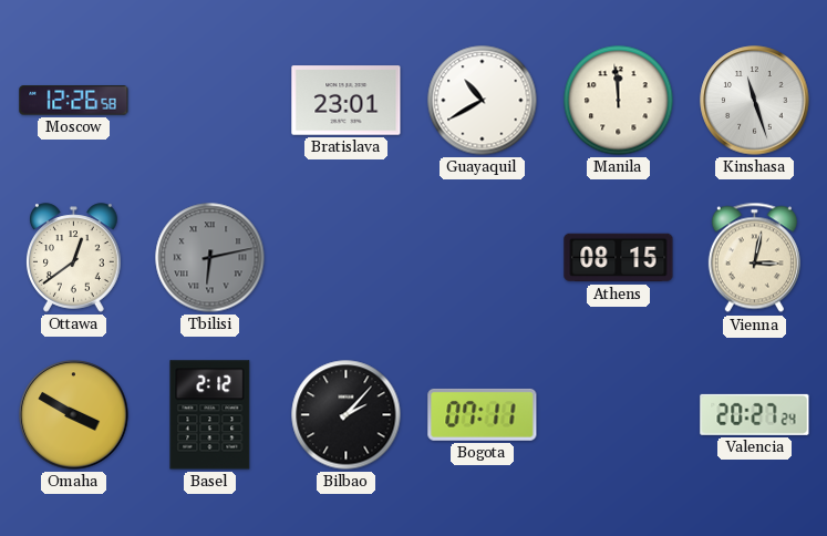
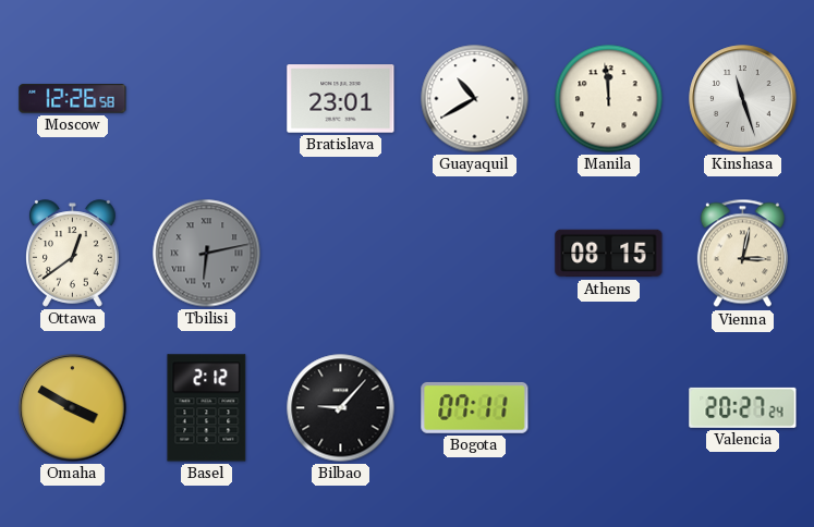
Bilbao: 2:07 -> 9:07 (341, 408)
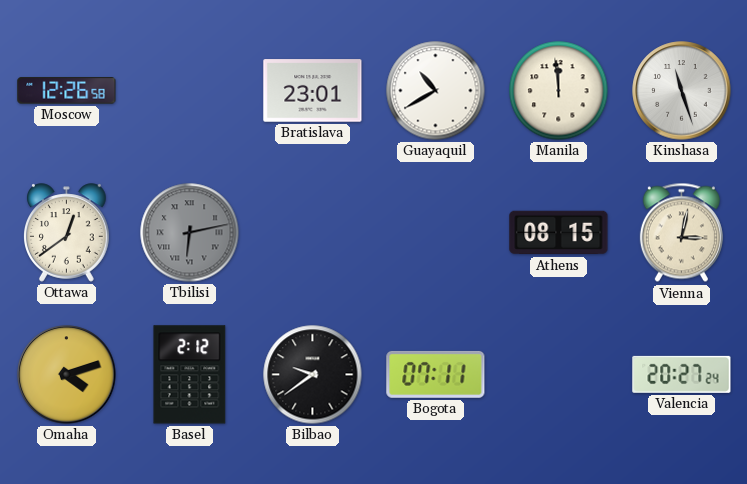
Omaha: 3:50 -> 4:12 (67, 375)
Bilbao: 9:07 -> 9:39 (313, 375)
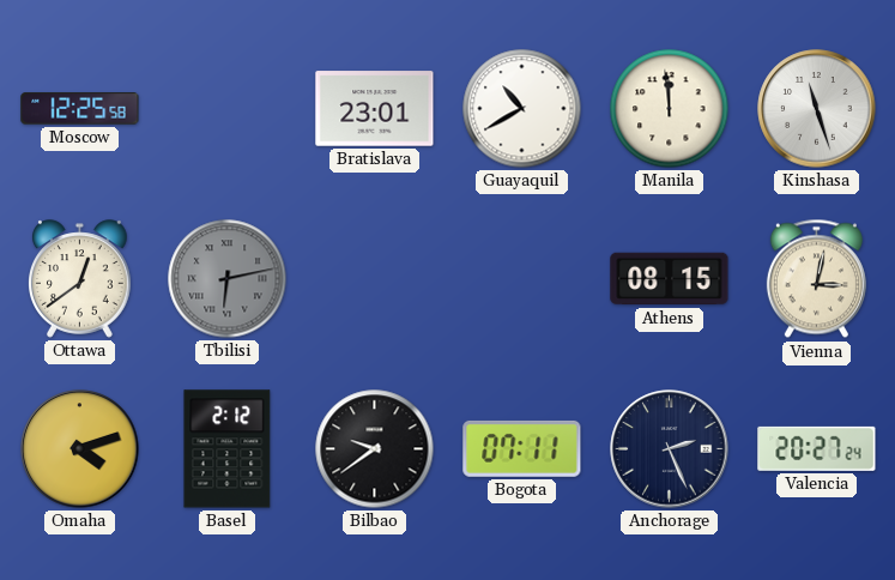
Moscow: 12:26 -> 12:25 (80, 109)
Anchorage: none -> 2:26 (670, 449)
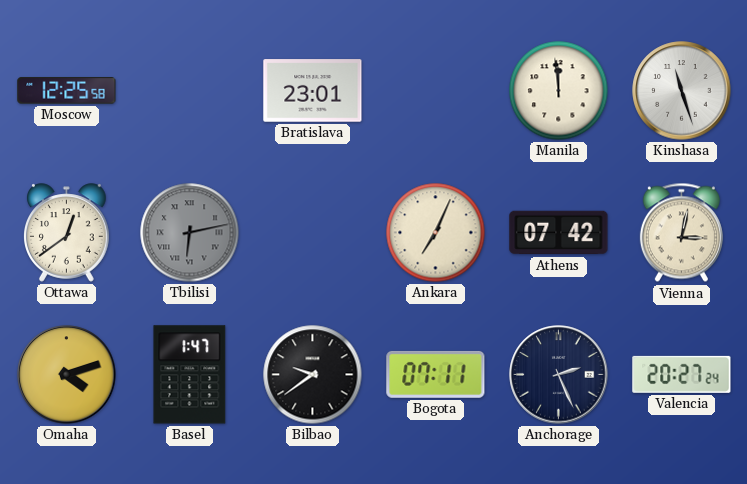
Guayaquil: 10:40 -> none (522, 109)
Ankara: none -> 7:04 (436, 233)
Athens: 08:15 -> 07:42 (559, 233)
Basel: 2:12 -> 1:47 (190, 375)
